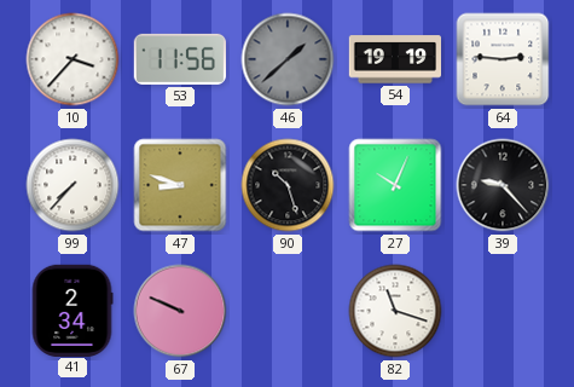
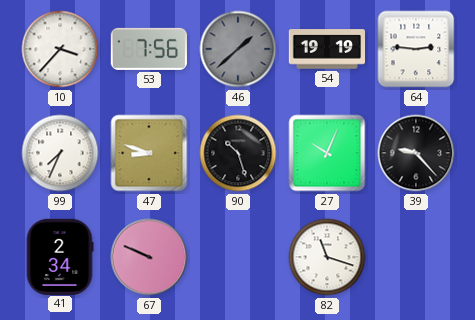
53: 11:56 -> 7:56 (149, 49)
99: 7:37 -> 7:34 (60, 153)
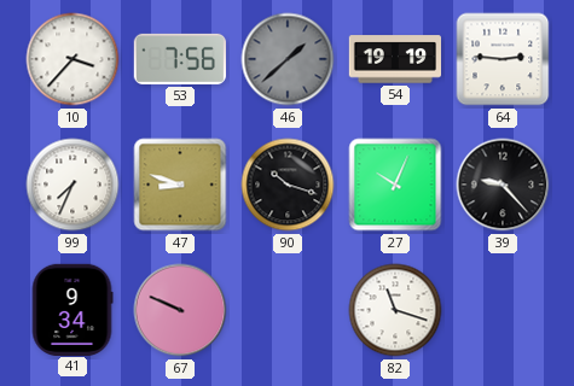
90: 10:27 -> 10:18 (288, 185)
41: 2:34 -> 9:34 (73, 309)
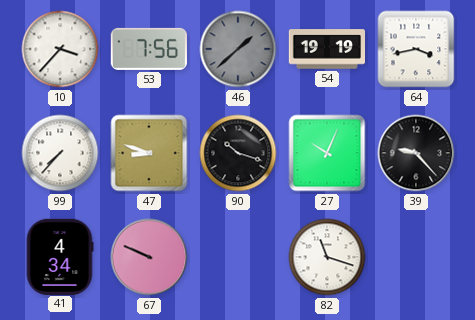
64: 2:46 -> 3:43 (416, 49)
99: 7:34 -> 7:37 (60, 153)
41: 9:34 -> 4:34 (60, 256)
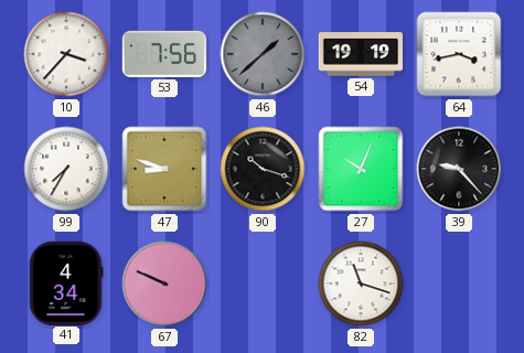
99: 7:37 -> 7:35 (66, 169)
